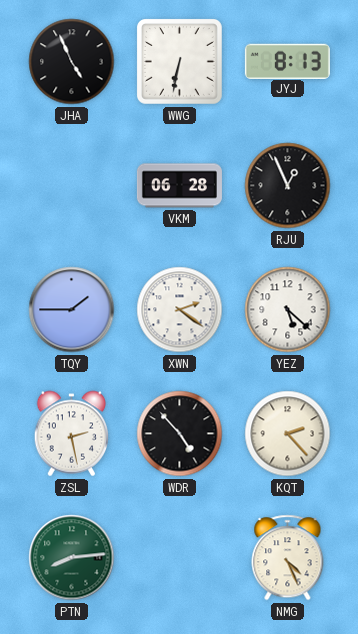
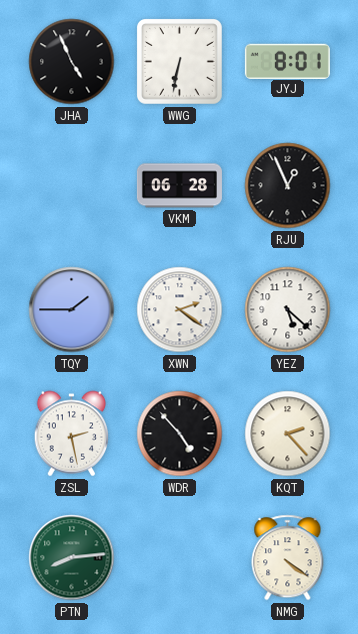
JYJ: 8:13 -> 8:01 (287, 61)
NMG: 4:26 -> 4:21 (288, 558)
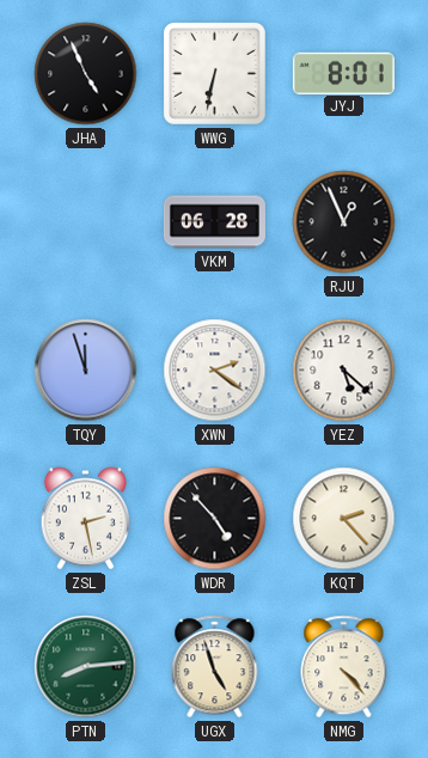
TQY: 1:45 -> 11:57 (86, 371)
UGX: none -> 4:57 (215, 667)
NMG: 4:21 -> 4:23 (344, 667)
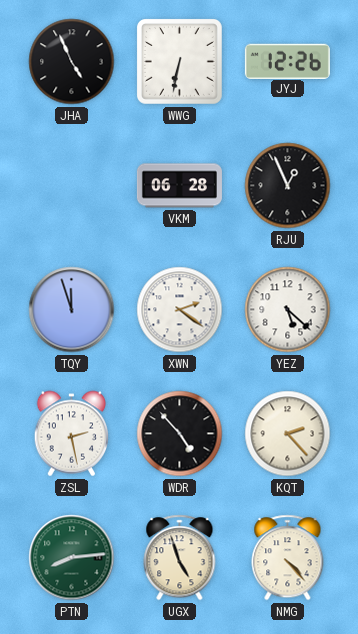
JYJ: 8:01 -> 12:26 (287, 61)
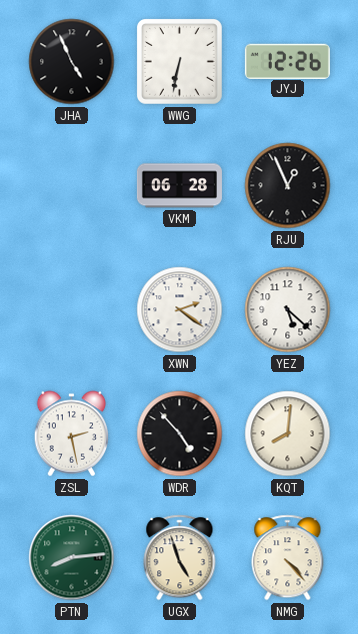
TQY: 11:57 -> none (72, 310)
KQT: 2:23 -> 8:01 (288, 434)
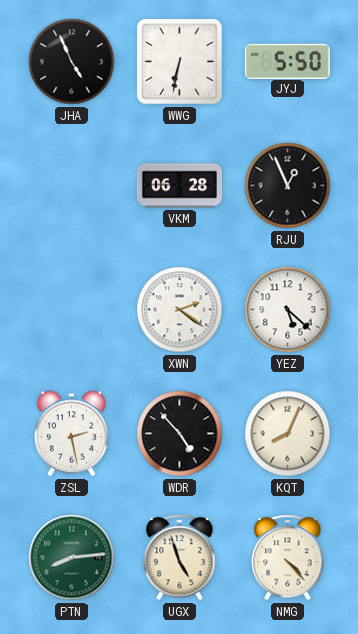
JYJ: 12:26 -> 5:50 (287, 61)
KQT: 8:01 -> 8:04 (288, 434)
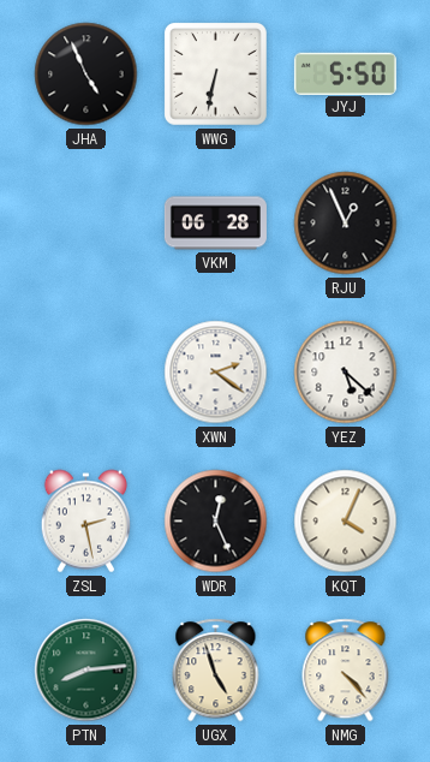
WDR: 4:53 -> 12:26 (216, 522)
KQT: 8:04 -> 4:04 (346, 522)
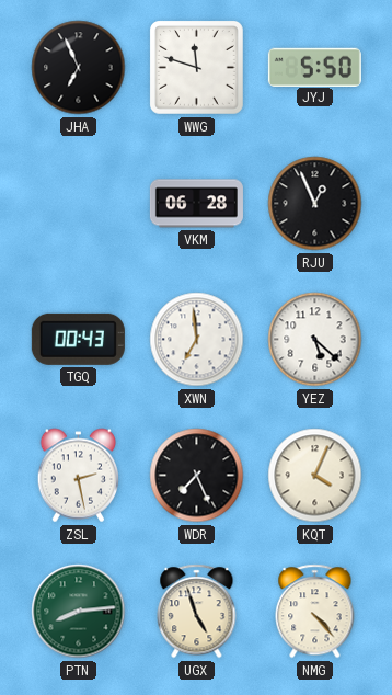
JHA: 4:56 -> 6:56 (79, 68)
WWG: 6:32 -> 11:48 (196, 67)
TGQ: none -> 00:43 (78, 339)
XWN: 2:21 -> 6:59 (197, 340)
WDR: 12:26 -> 7:26 (197, 476)
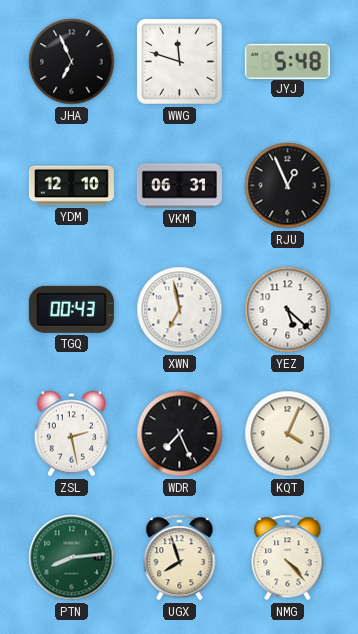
JYJ: 5:50 -> 5:48 (287, 61)
YDM: none -> 12:10 (71, 186)
VKM: 06:28 -> 06:31 (179, 186)
XWN: 6:59 -> 6:58 (180, 310)
UGX: 4:57 -> 7:57 (180, 558)
